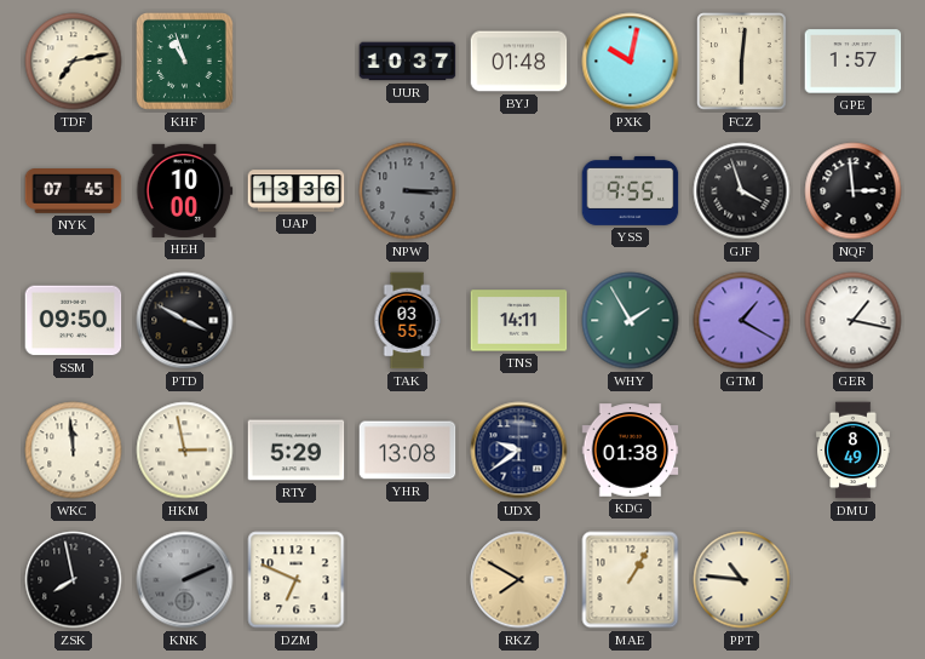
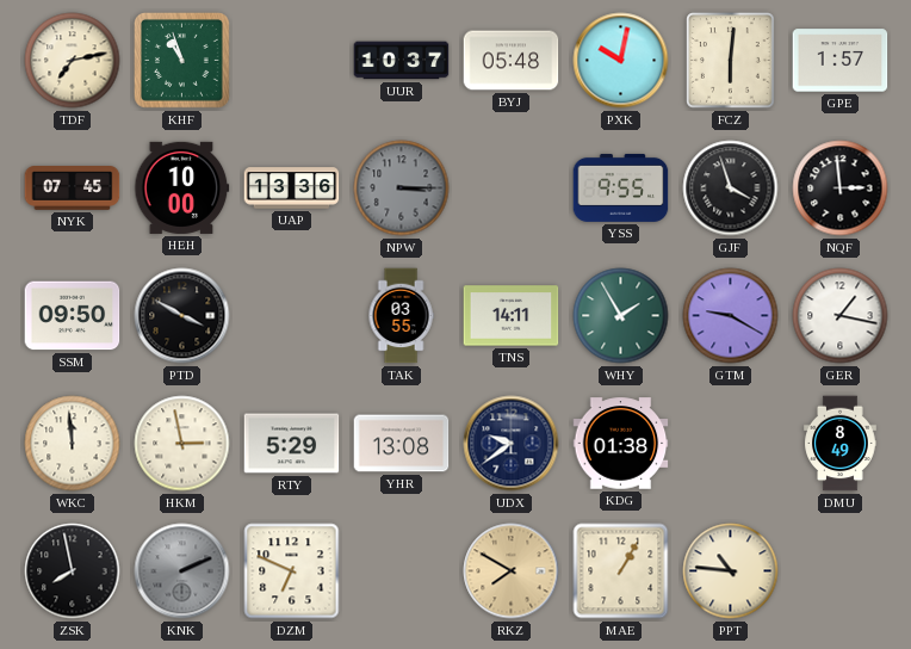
BYJ: 01:48 -> 05:48 (512, 61)
GTM: 1:20 -> 9:20 (731, 316)
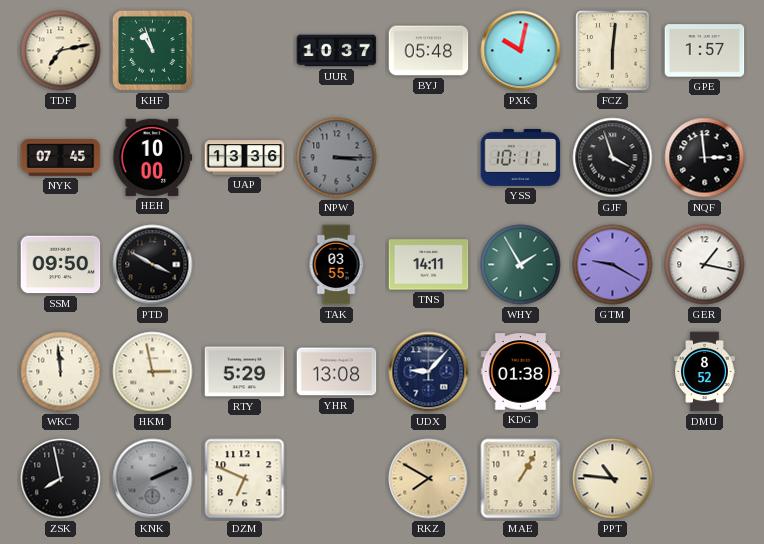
YSS: 9:55 -> 10:11 (521, 157)
UDX: 9:39 -> 9:07 (429, 372)
DMU: 8:49 -> 8:52 (705, 372)
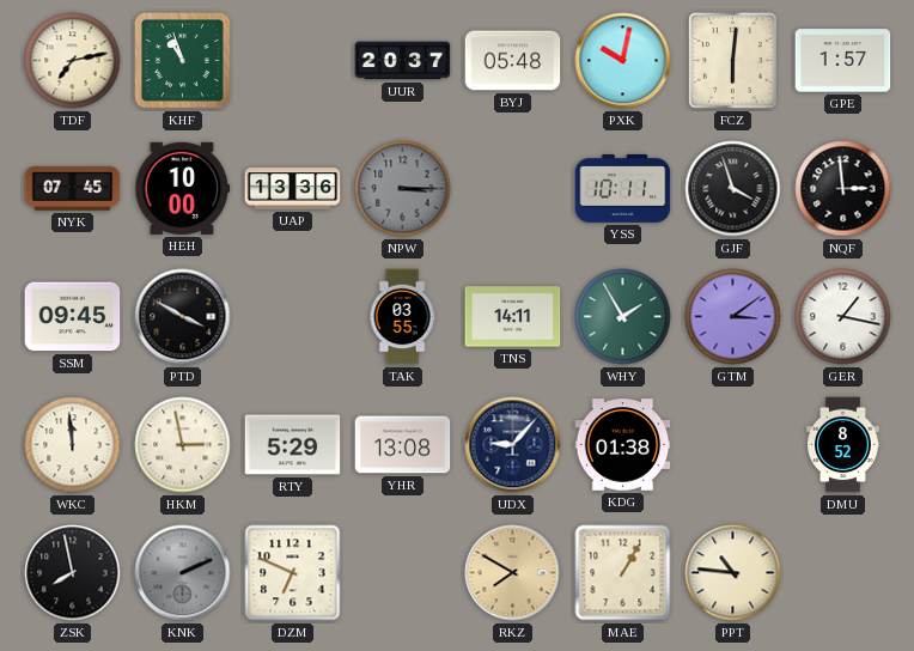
UUR: 10:37 -> 20:37 (403, 61)
SSM: 09:50 -> 09:45 (73, 317)
GTM: 9:20 -> 3:09 (733, 317)
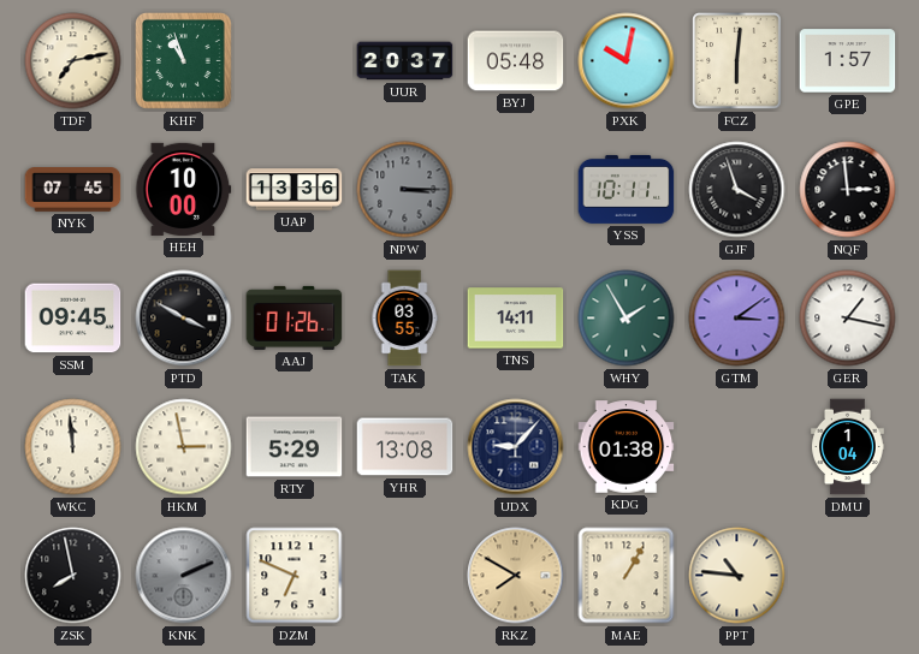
AAJ: none -> 01:26 (295, 317)
DMU: 8:52 -> 1:04 (848, 447)
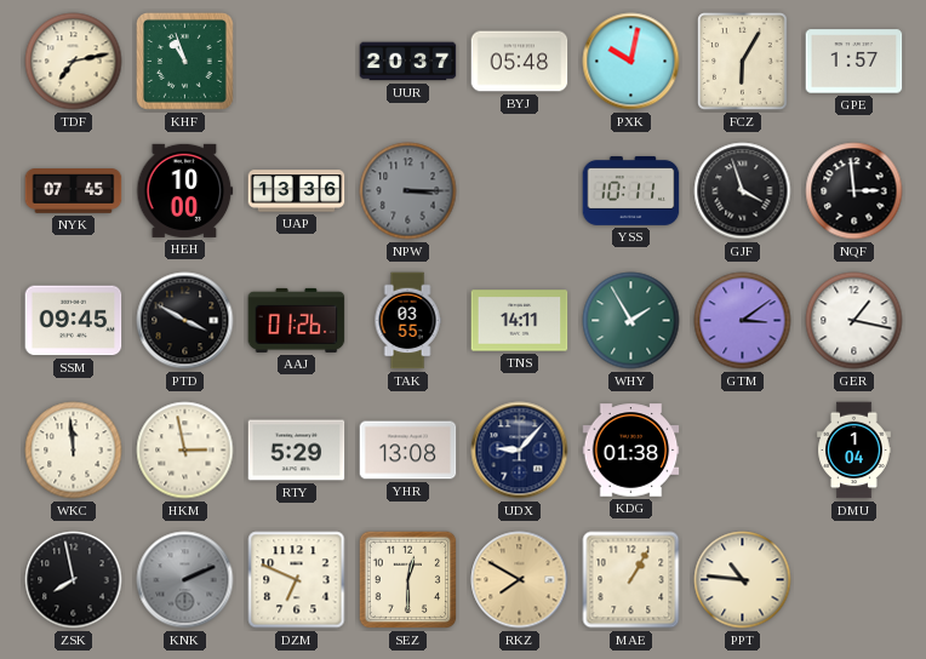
FCZ: 6:01 -> 6:05 (743, 62)
SEZ: none -> 12:30 (408, 580)
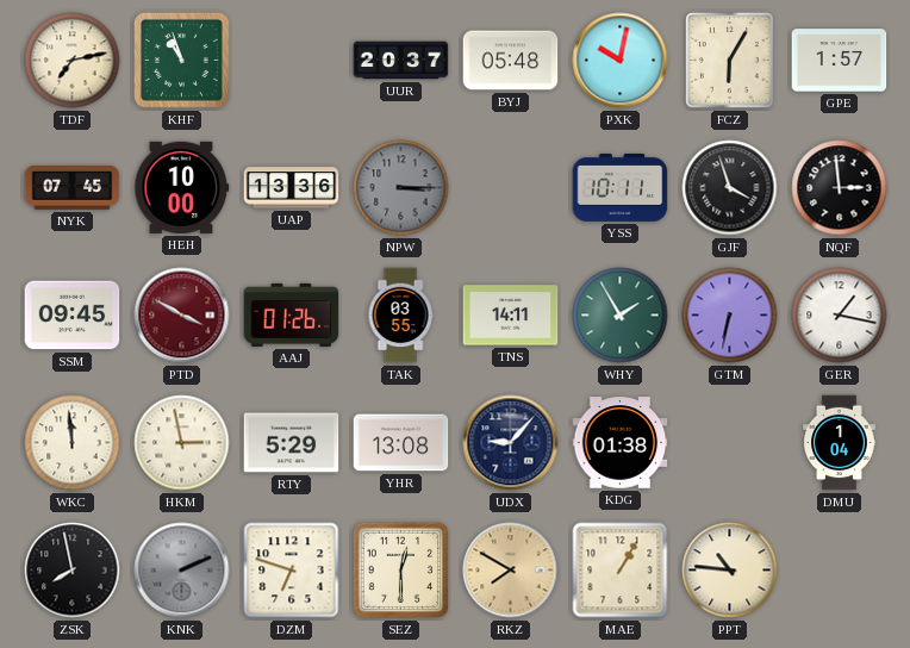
PTD dial: black -> burgundy (182, 316)
GTM: 3:09 -> 6:32 (730, 316)
DZM: 6:49 -> 6:48 (292, 571)
